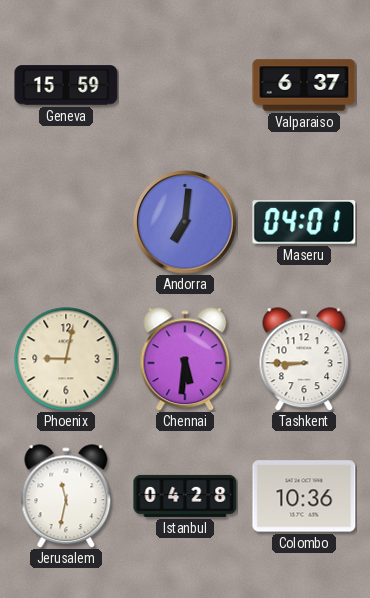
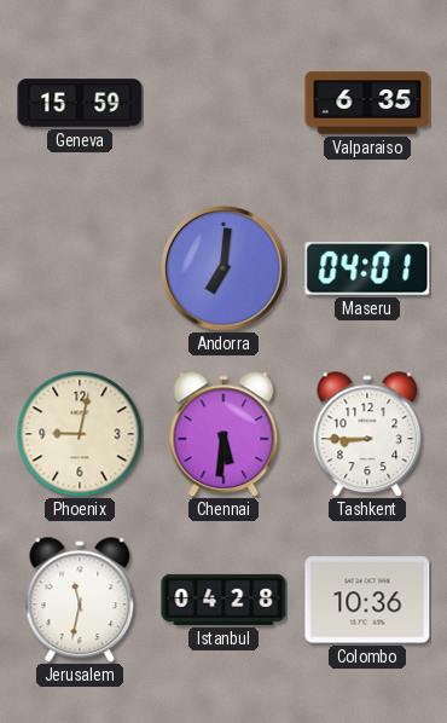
Valparaiso: 6:37 -> 6:35 (367, 103)
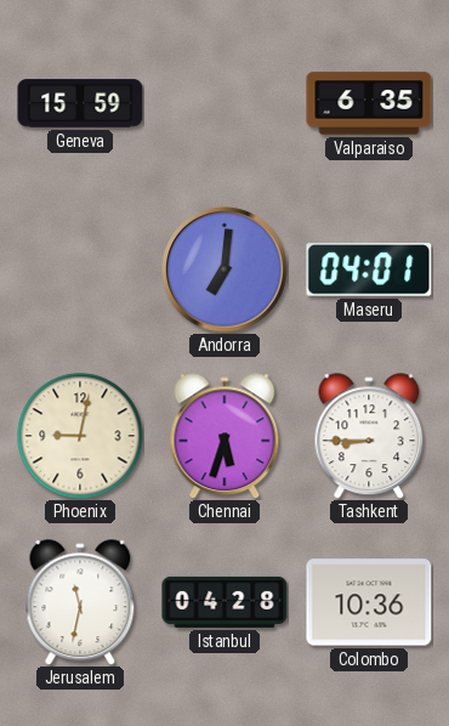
Chennai: 5:31 -> 5:33 (224, 436)
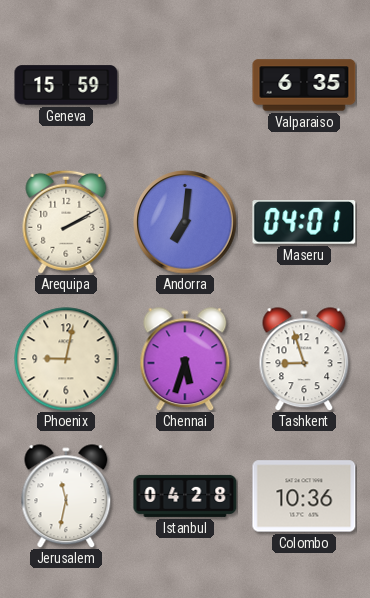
Arequipa: none -> 2:10 (66, 222)
Tashkent: 8:45 -> 8:57 (304, 359)
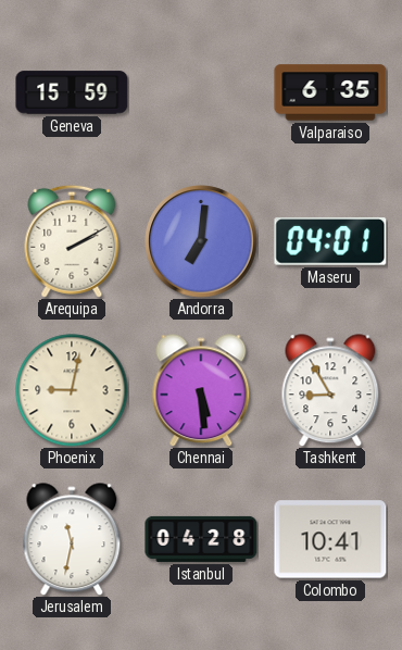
Chennai: 5:33 -> 5:29 (201, 390)
Tashkent: 8:57 -> 8:55 (330, 390)
Colombo: 10:36 -> 10:41 (330, 539)
